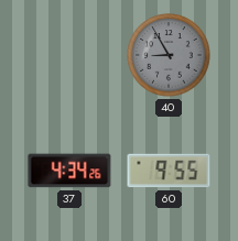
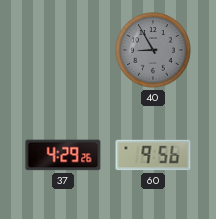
37: 4:34 -> 4:29 (63, 155)
60: 9:55 -> 9:56 (153, 155)
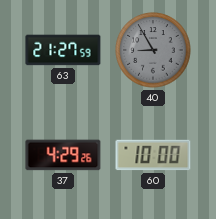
63: none -> 21:27 (63, 50)
60: 9:56 -> 10:00 (153, 155)
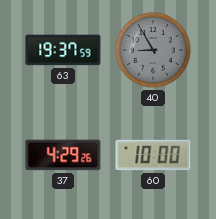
63: 21:27 -> 19:37 (63, 50)
